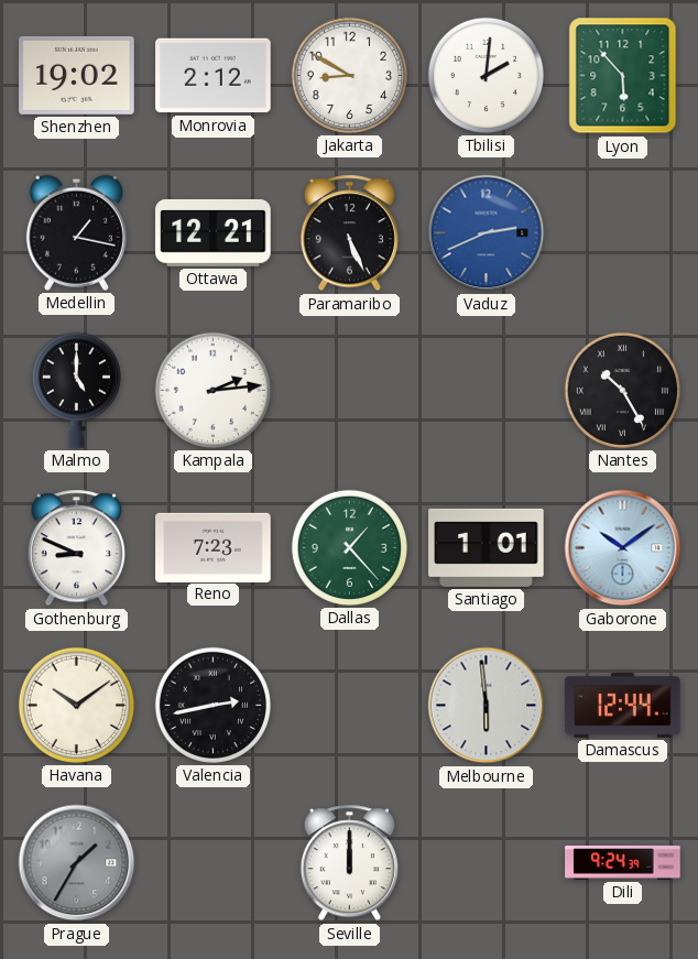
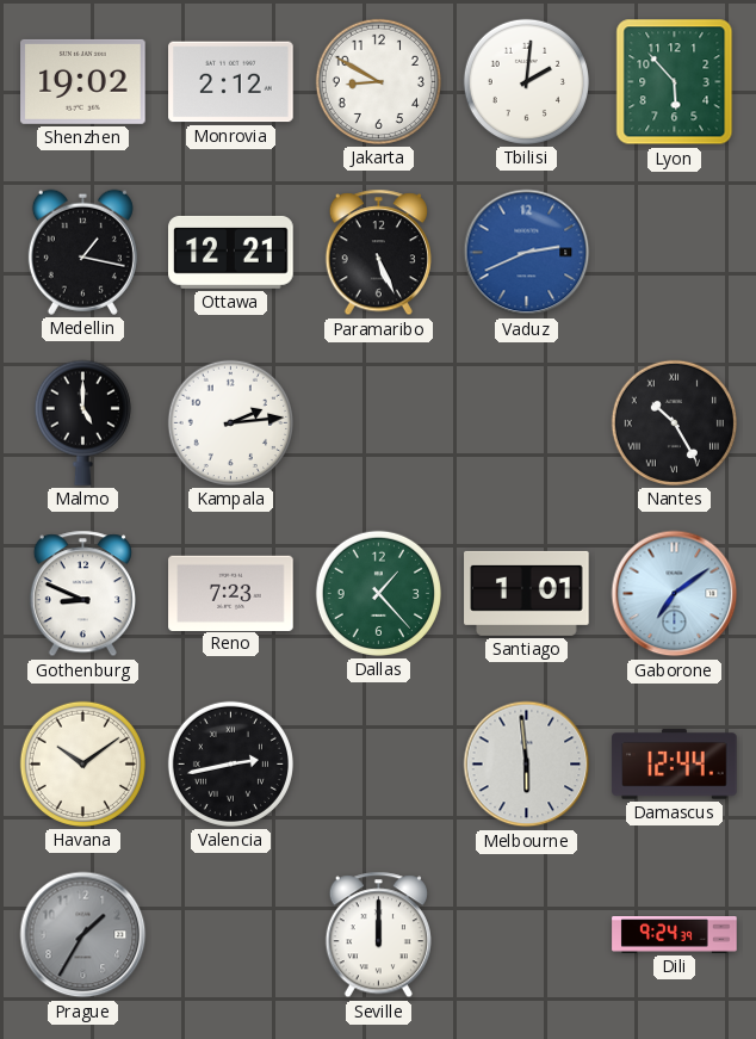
Gaborone: 10:09 -> 7:09 (675, 594)
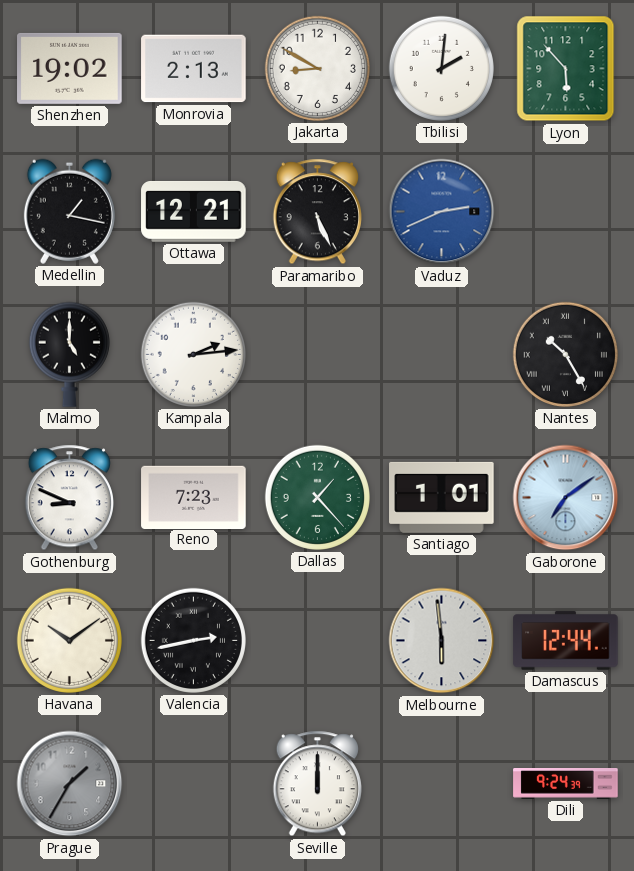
Monrovia: 2:12 -> 2:13 (194, 69)
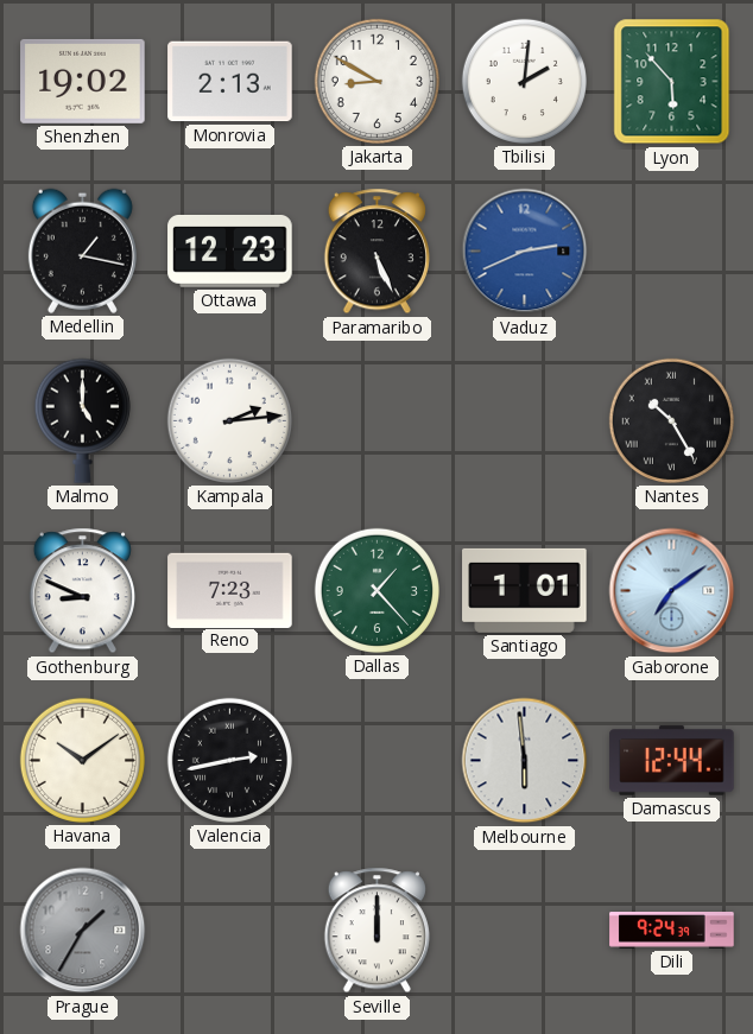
Ottawa: 12:21 -> 12:23 (230, 252)
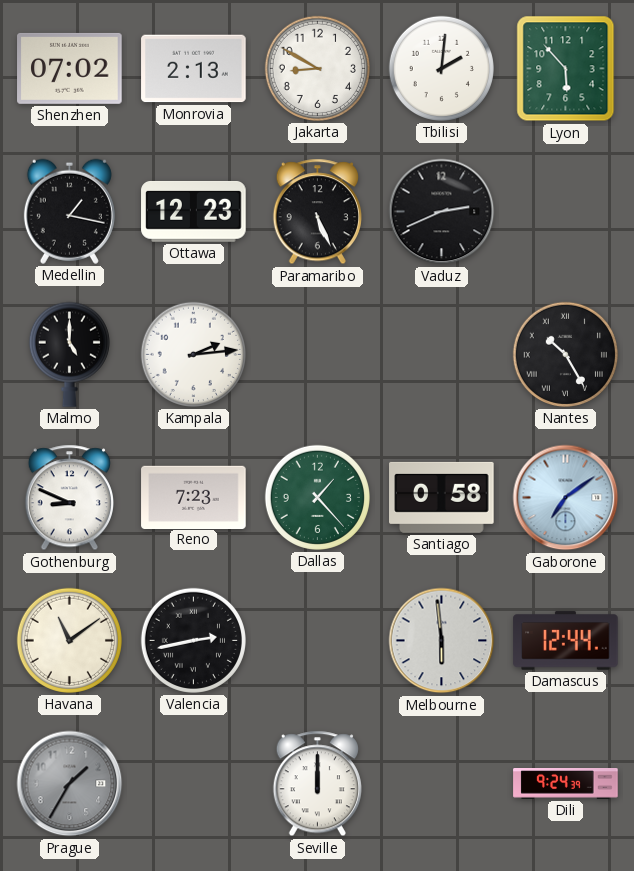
Shenzhen: 19:02 -> 07:02 (70, 68)
Vaduz dial: blue -> black (442, 212)
Santiago: 1:01 -> 0:58 (442, 497)
Havana: 10:09 -> 11:09 (69, 640)
